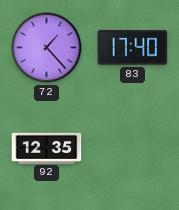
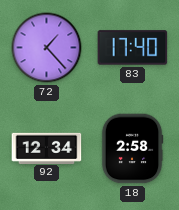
92: 12:35 -> 12:34 (47, 148)
18: none -> 2:58 (132, 149)
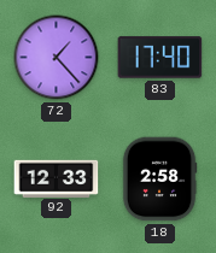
92: 12:34 -> 12:33 (57, 178)
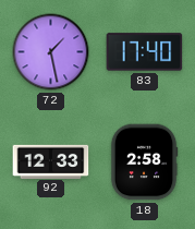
72: 1:23 -> 1:28 (51, 52)
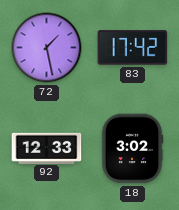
83: 17:40 -> 17:42 (133, 48)
18: 2:58 -> 3:02 (132, 149)
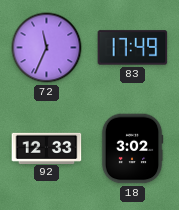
72: 1:28 -> 11:34 (47, 48)
83: 17:42 -> 17:49 (133, 48)
